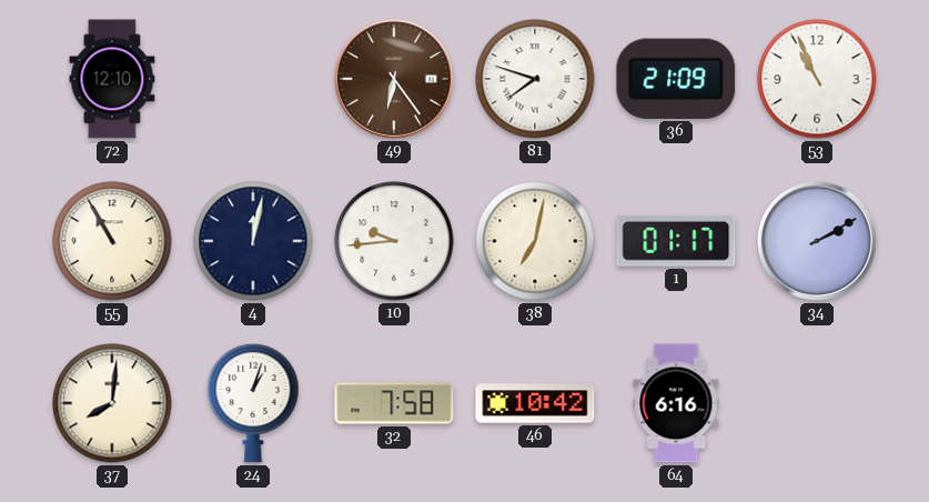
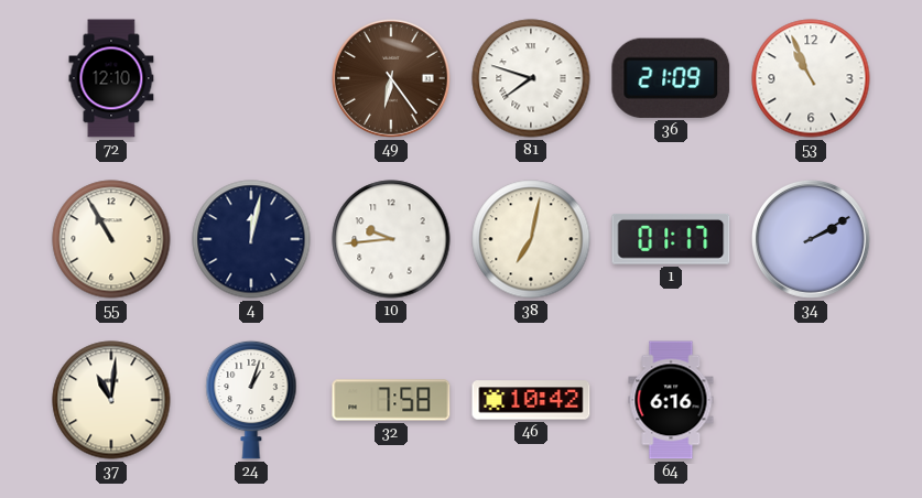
37: 8:01 -> 11:01 (111, 400)
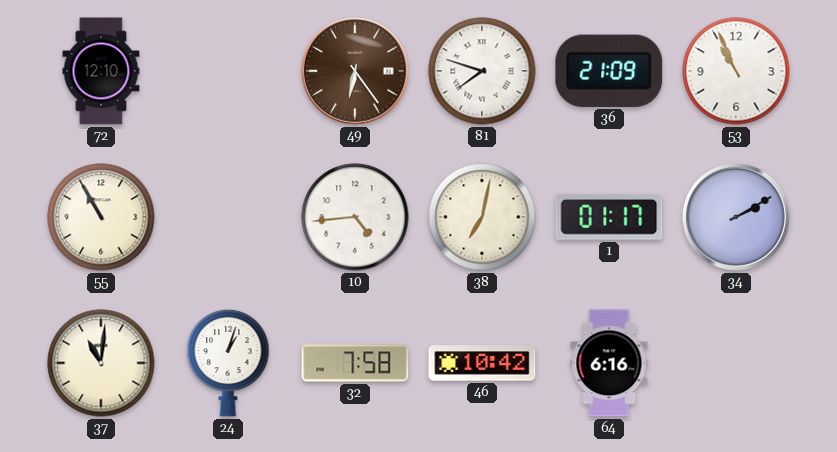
4: 12:02 -> none (251, 239)
10: 9:44 -> 4:44 (355, 217)
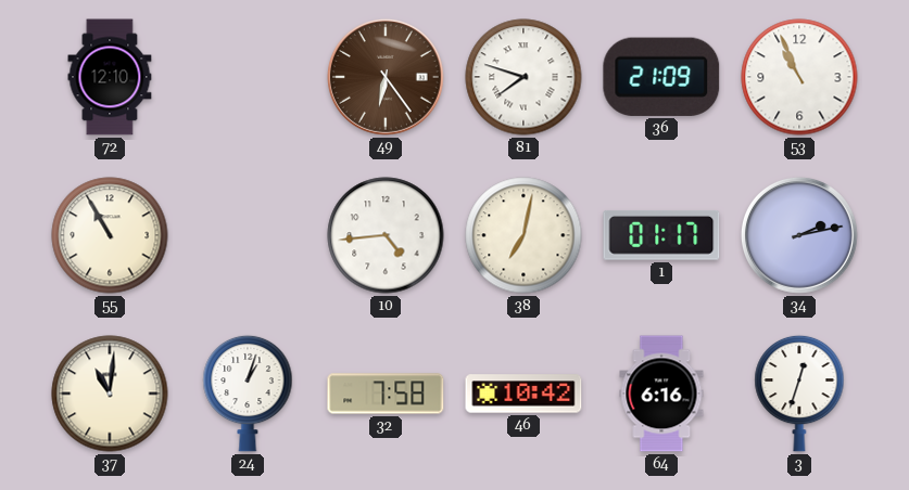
34: 2:10 -> 2:13 (799, 235)
3: none -> 12:33 (799, 394)
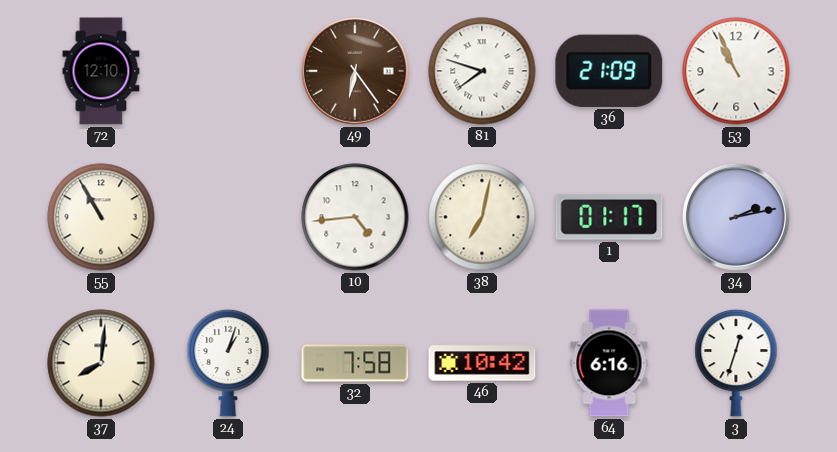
37: 11:01 -> 8:01 (101, 363)
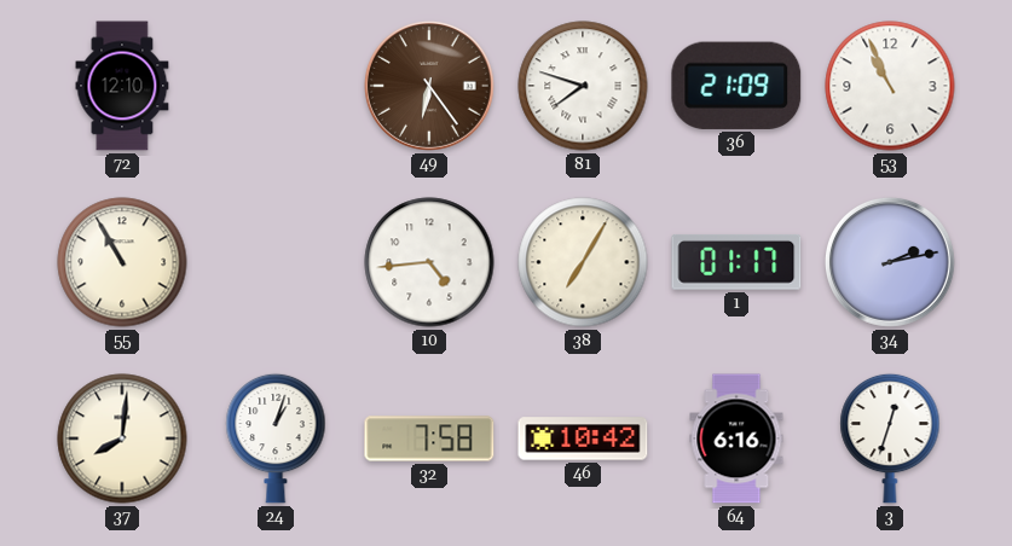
38: 7:02 -> 7:05 (583, 262)
